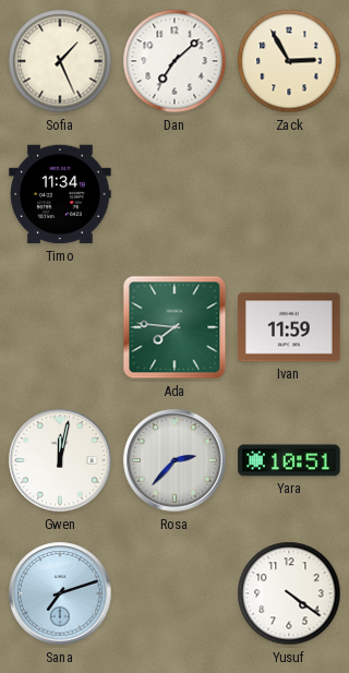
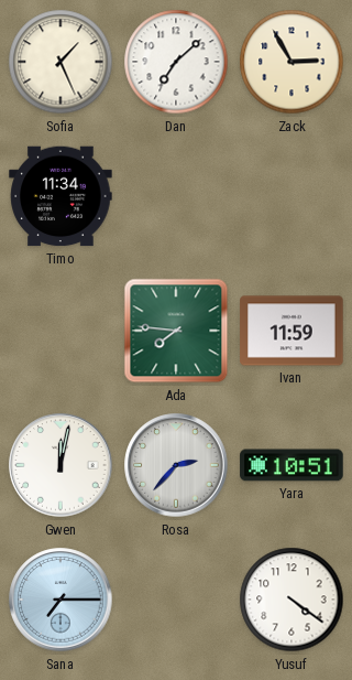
Sana: 7:12 -> 7:15 (61, 600)
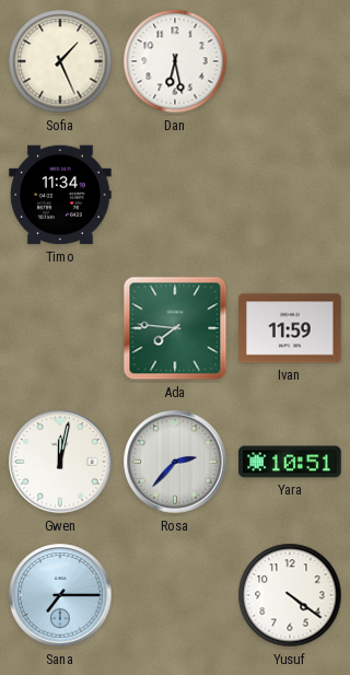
Dan: 7:08 -> 6:28 (175, 61)
Zack: 2:55 -> none (291, 62)
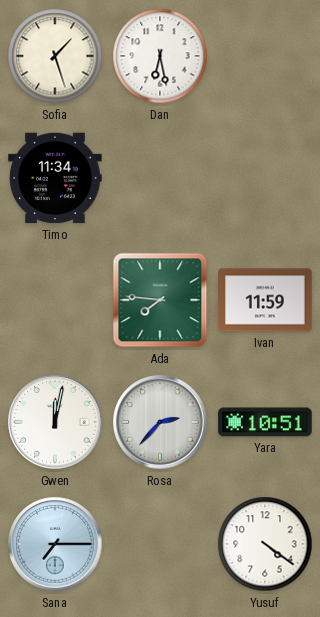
Sofia: 1:26 -> 1:27 (55, 56)
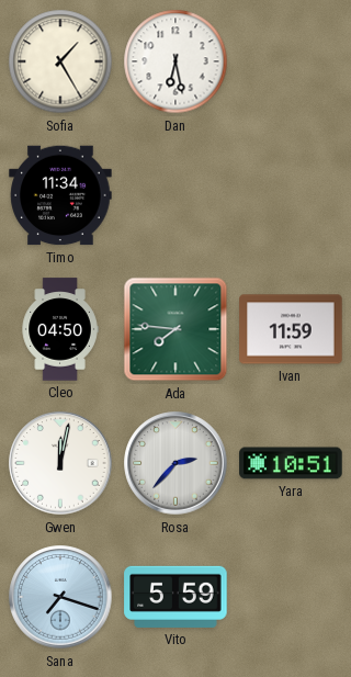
Sofia: 1:27 -> 1:25 (60, 61)
Cleo: none -> 04:50 (60, 329)
Sana: 7:15 -> 7:18 (60, 597)
Vito: none -> 5:59 (175, 597)
Yusuf: 4:21 -> none (265, 544)
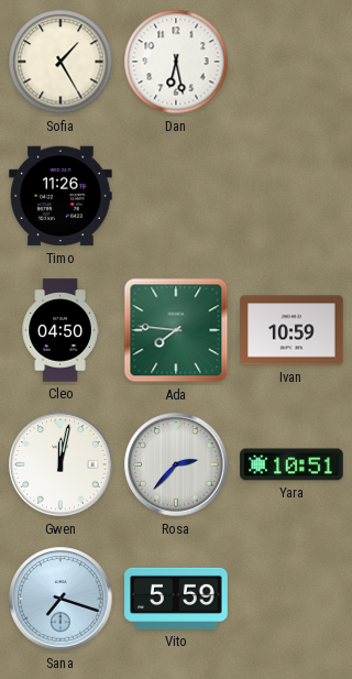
Timo: 11:34 -> 11:26 (61, 196)
Ivan: 11:59 -> 10:59 (291, 330)
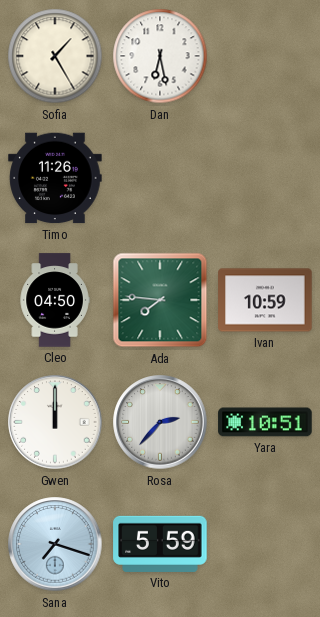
Gwen: 12:02 -> 12:00 (55, 422)
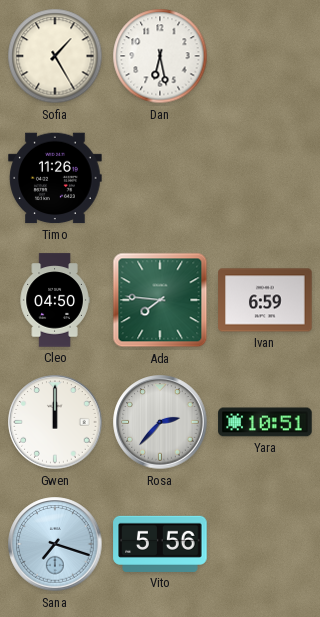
Ivan: 10:59 -> 6:59 (265, 300)
Vito: 5:59 -> 5:56 (160, 544)
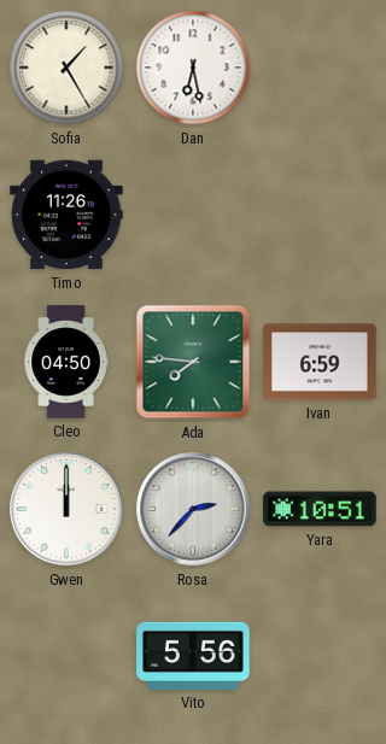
Sana: 7:18 -> none (55, 544)
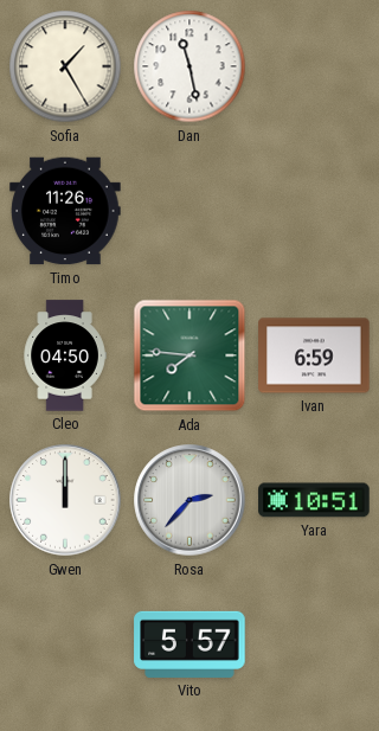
Dan: 6:28 -> 11:28 (189, 66)
Vito: 5:56 -> 5:57 (189, 645)
